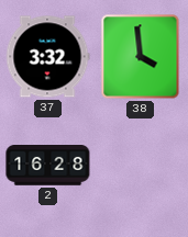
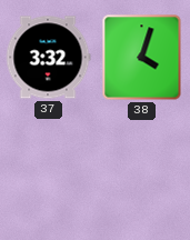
38: 3:59 -> 4:03 (142, 58)
2: 16:28 -> none (48, 166)
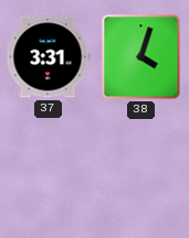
37: 3:32 -> 3:31 (48, 57)
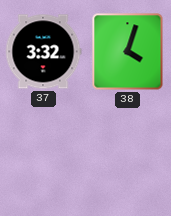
37: 3:31 -> 3:32 (43, 52)
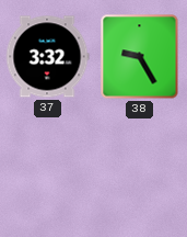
38: 4:03 -> 9:25 (140, 57)
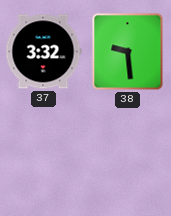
38: 9:25 -> 9:29 (128, 52)
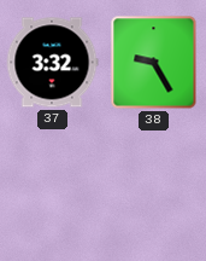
38: 9:29 -> 9:25 (154, 63)
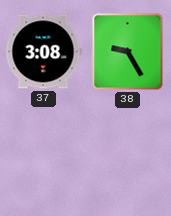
37: 3:32 -> 3:08 (43, 52)
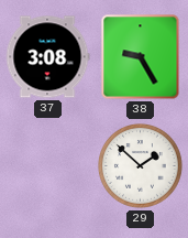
29: none -> 1:52 (141, 166)
